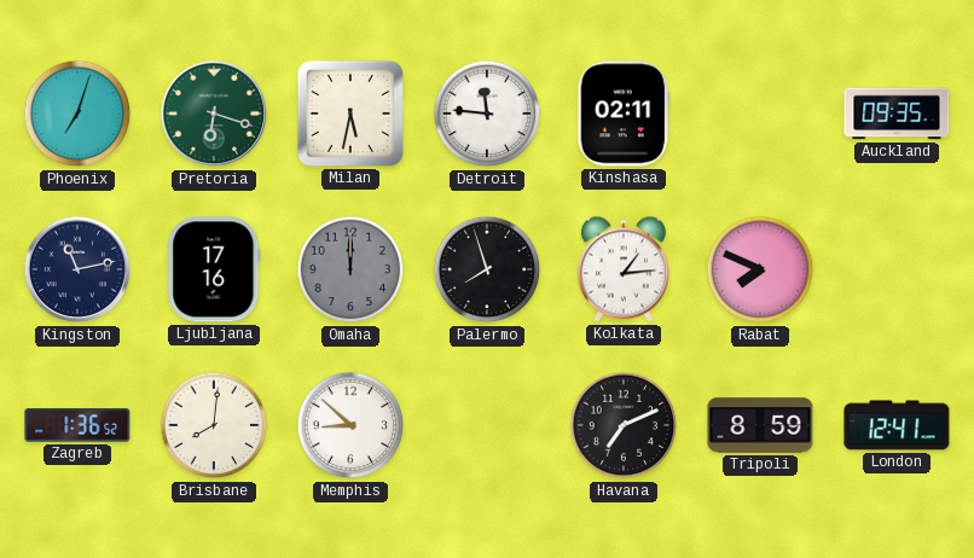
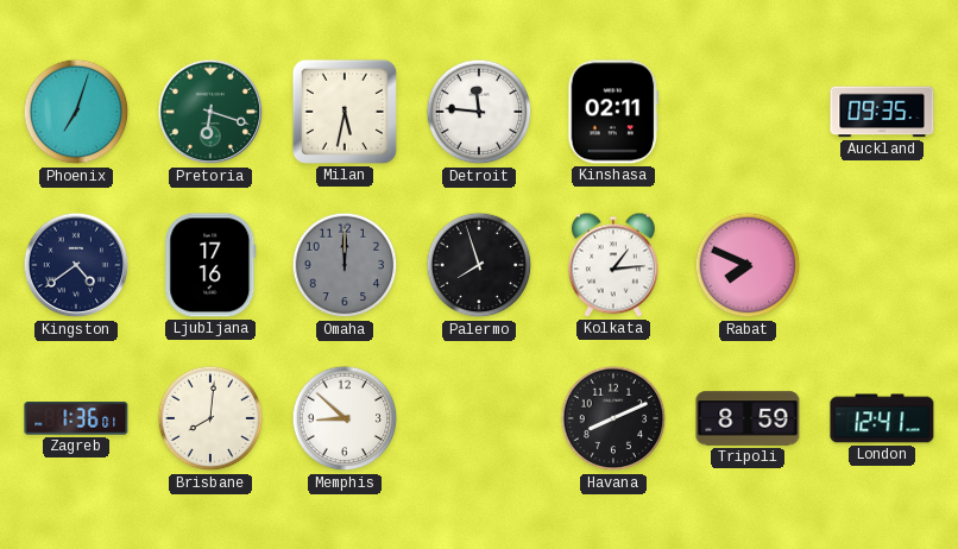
Kingston: 11:13 -> 4:39 (76, 265)
Zagreb: 1:36:52 -> 1:36:01 (76, 418)
Havana: 7:11 -> 8:11 (613, 418)
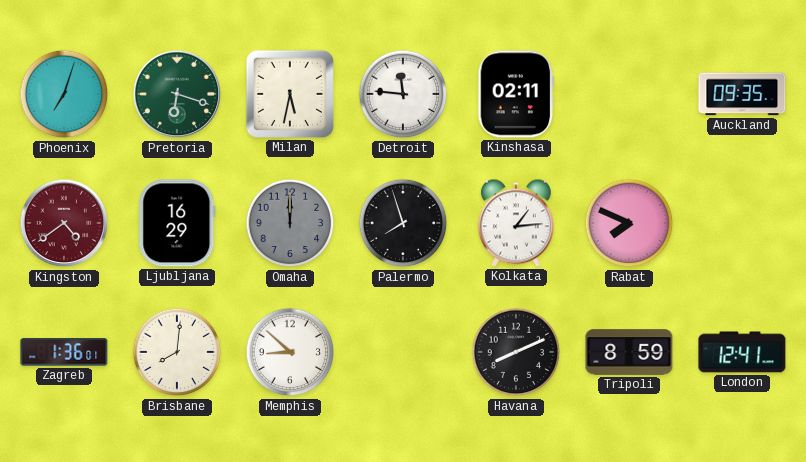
Kingston dial: navy -> burgundy (64, 223)
Ljubljana: 17:16 -> 16:29 (177, 223)
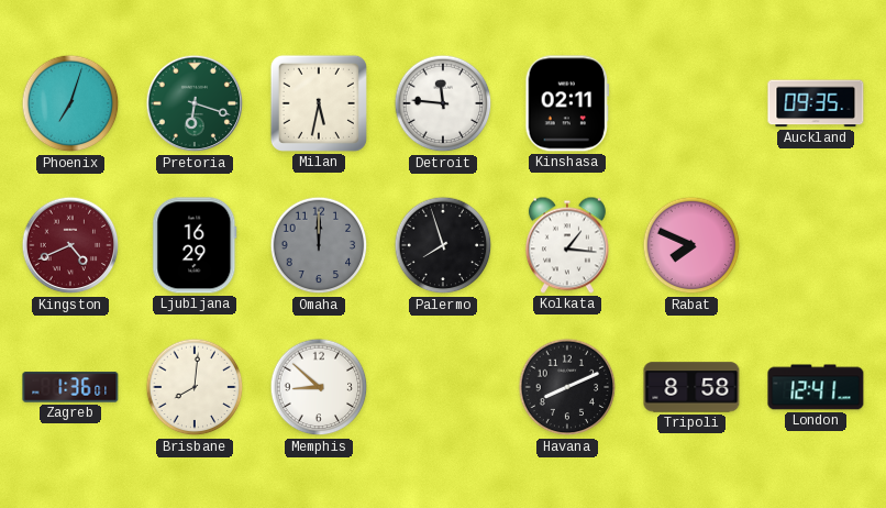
Kingston: 4:39 -> 4:41 (70, 245)
Kolkata: 1:14 -> 1:16 (567, 245)
Tripoli: 8:59 -> 8:58 (691, 387)
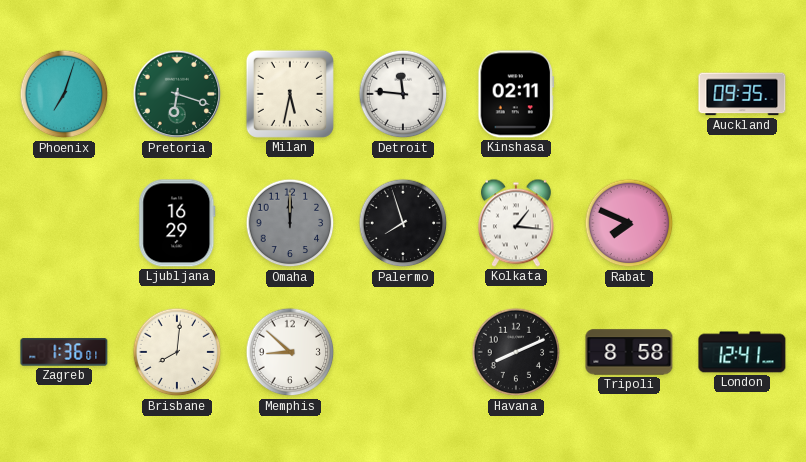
Kingston: 4:41 -> none (70, 245)
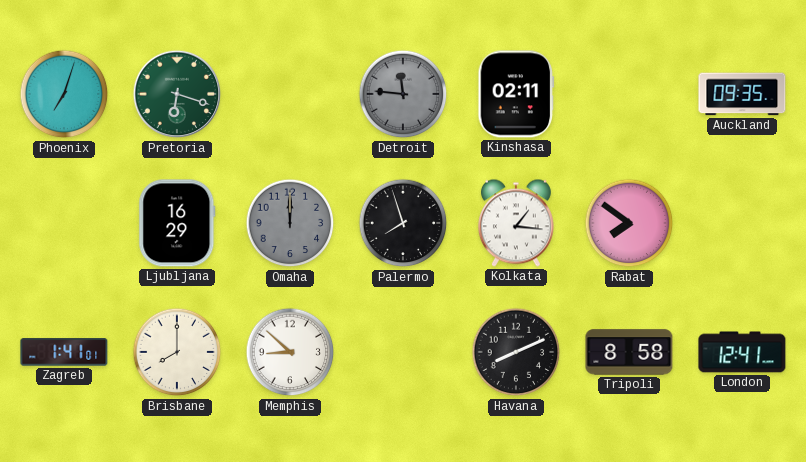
Milan: 5:32 -> none (290, 94)
Detroit dial: white -> grey (403, 94)
Rabat: 7:49 -> 7:51 (629, 223)
Zagreb: 1:36 -> 1:41 (64, 352)
Brisbane: 8:01 -> 8:00 (177, 352)
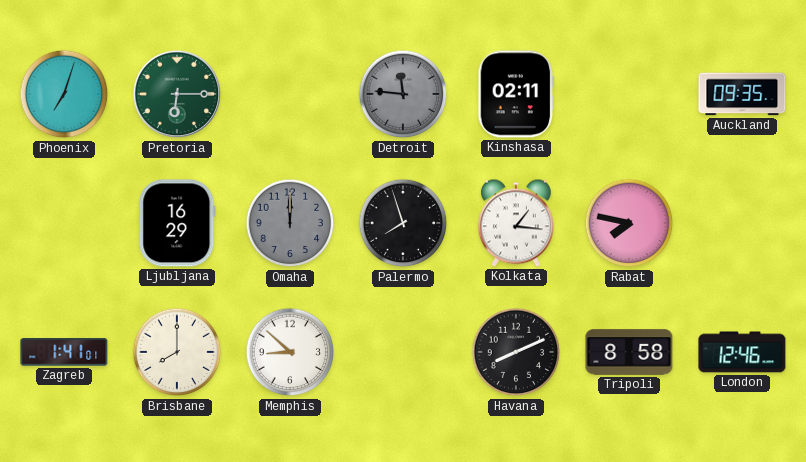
Pretoria: 6:18 -> 6:15 (177, 94)
Rabat: 7:51 -> 7:47 (629, 223)
London: 12:41 -> 12:46 (742, 352)
